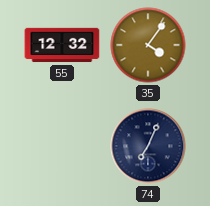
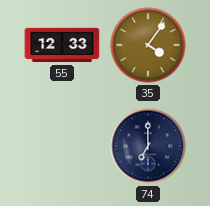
55: 12:32 -> 12:33 (62, 45)
74: 7:04 -> 7:00 (148, 146)
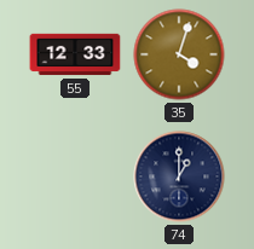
35: 4:06 -> 4:03 (179, 54)
74: 7:00 -> 1:00 (179, 176)
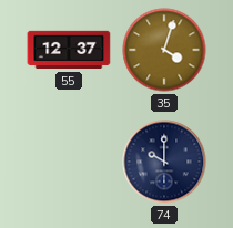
55: 12:33 -> 12:37 (69, 50)
74: 1:00 -> 10:00 (164, 162)
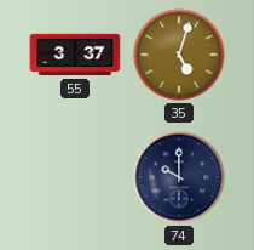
55: 12:37 -> 3:37 (75, 55)
35: 4:03 -> 5:03 (179, 55)
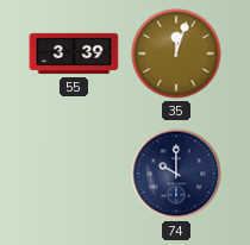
55: 3:37 -> 3:39 (74, 54)
35: 5:03 -> 12:03 (176, 54)
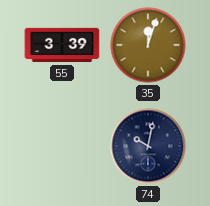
74: 10:00 -> 10:02 (148, 146)
